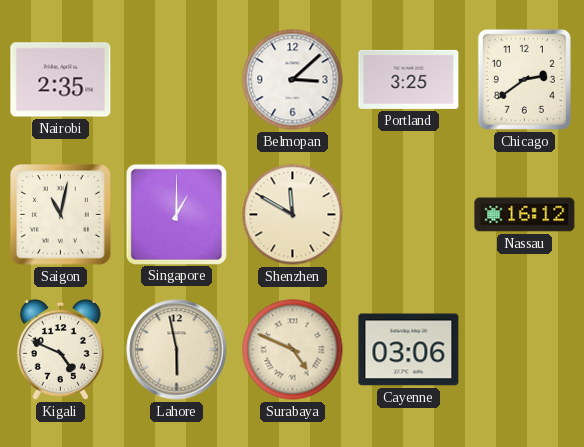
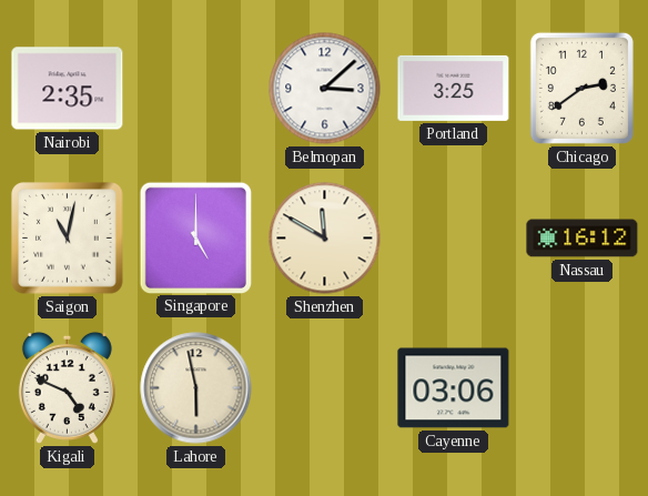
Singapore: 1:00 -> 5:00 (195, 237)
Surabaya: 4:49 -> none (293, 350)
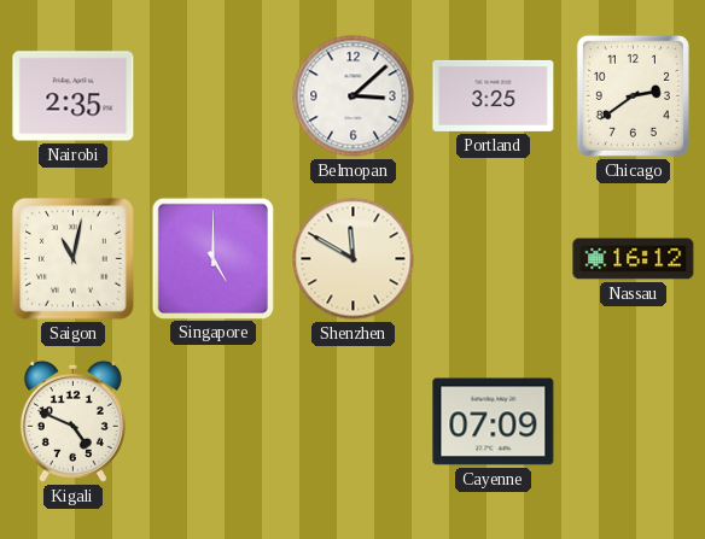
Lahore: 5:58 -> none (196, 388)
Cayenne: 03:06 -> 07:09 (494, 422)
